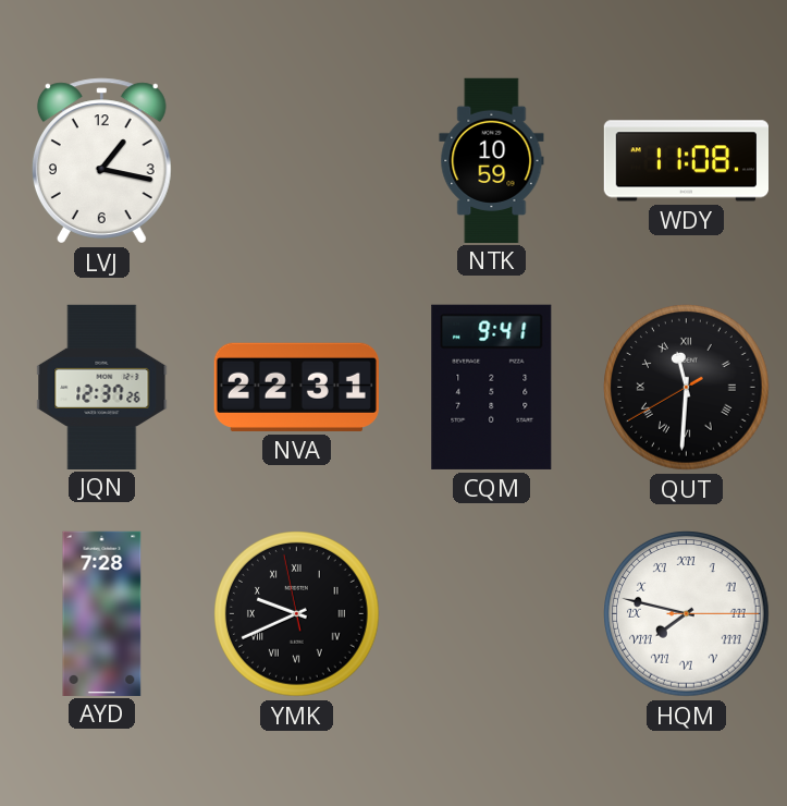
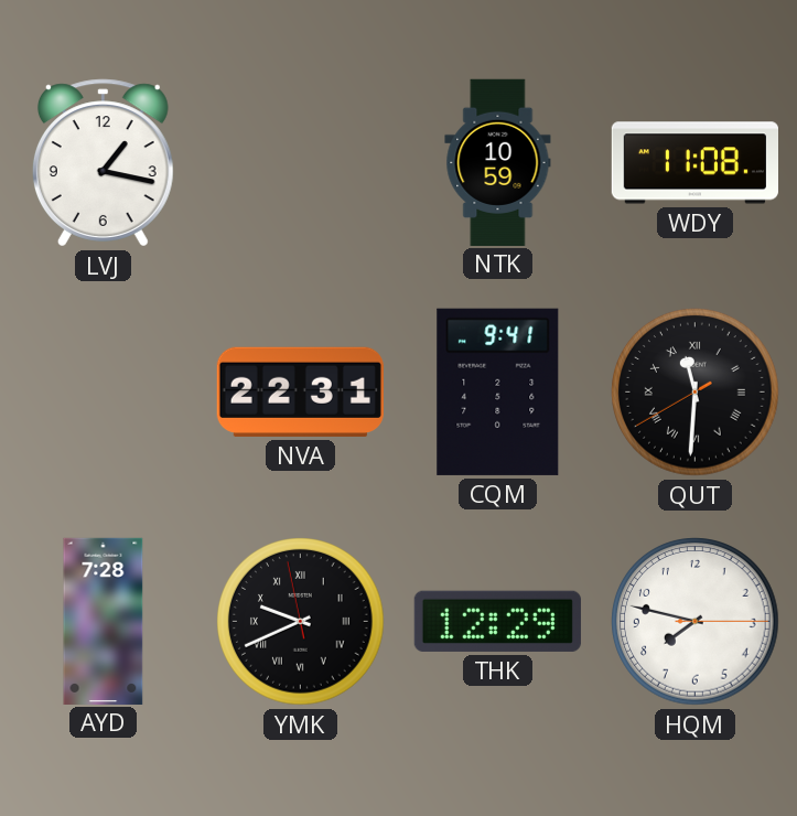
JQN: 12:37 -> none (102, 387)
THK: none -> 12:29 (497, 621)
HQM numerals: Roman -> Arabic (696, 622)
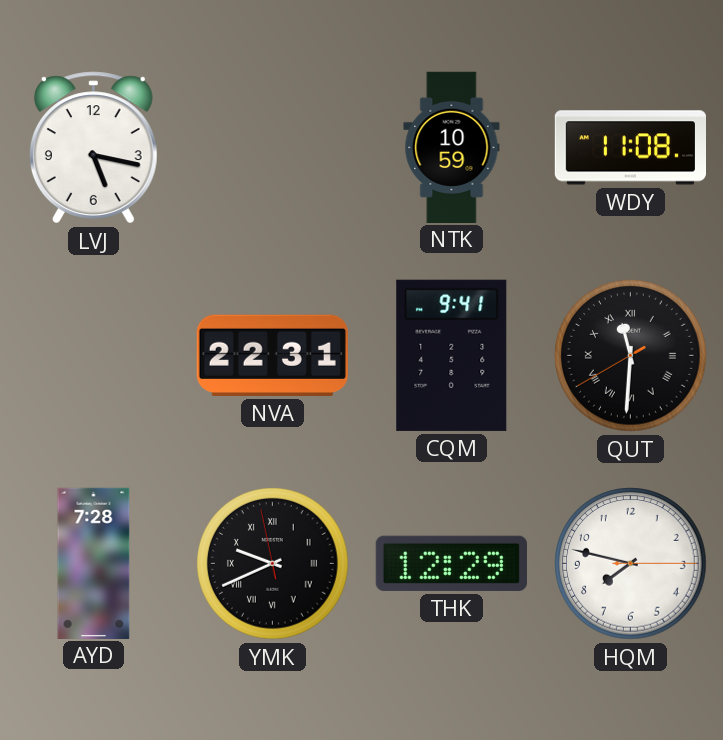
LVJ: 1:17 -> 5:17 (93, 148)
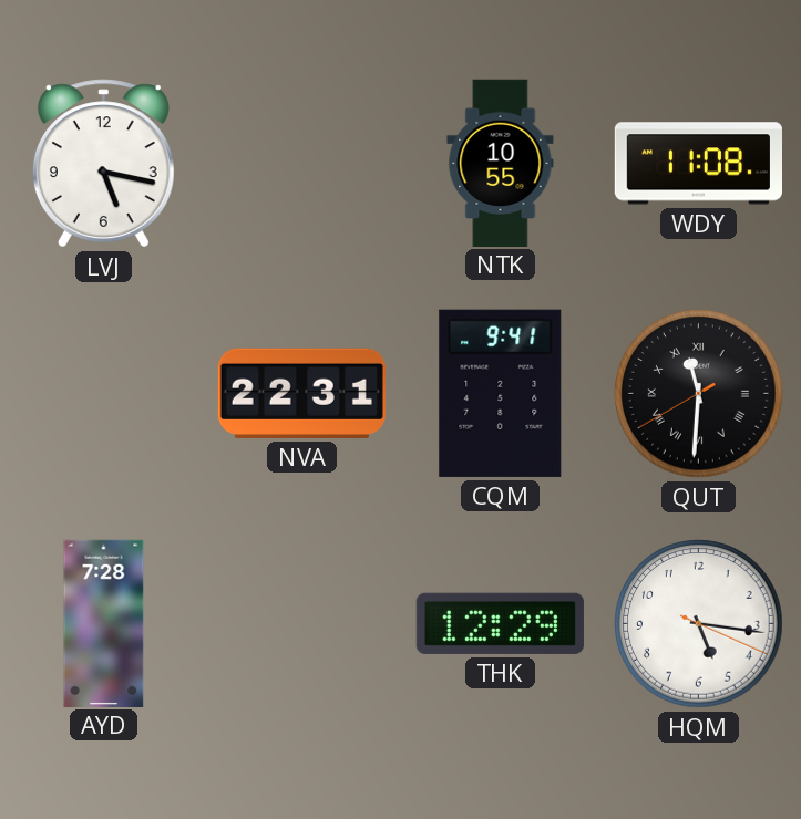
NTK: 10:59 -> 10:55 (501, 163)
YMK: 9:40 -> none (273, 564)
HQM: 7:47 -> 5:16 (699, 624)
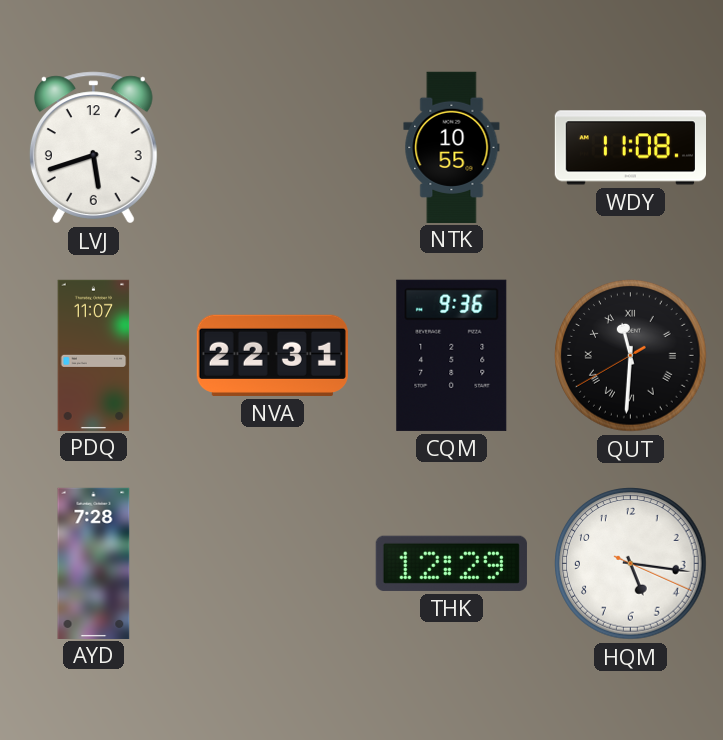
LVJ: 5:17 -> 5:42 (93, 148)
PDQ: none -> 11:07 (94, 355)
CQM: 9:41 -> 9:36 (452, 355)
